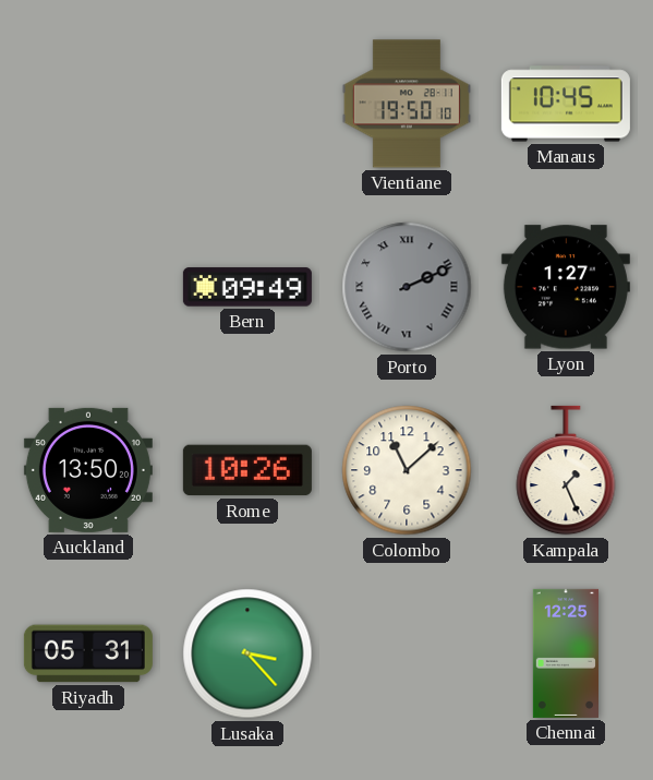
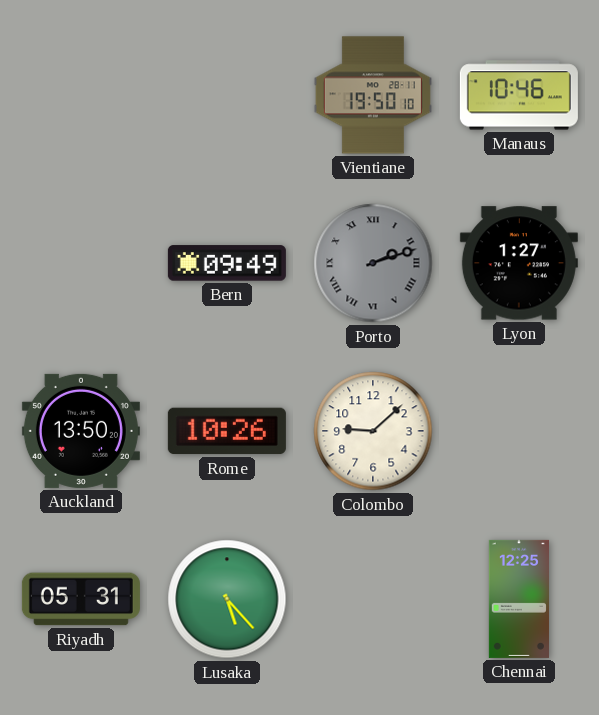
Manaus: 10:45 -> 10:46 (519, 95)
Porto: 2:11 -> 2:12 (373, 263)
Colombo: 11:08 -> 9:08 (373, 431)
Kampala: 1:26 -> none (566, 470)
Lusaka: 3:23 -> 5:23 (227, 599)
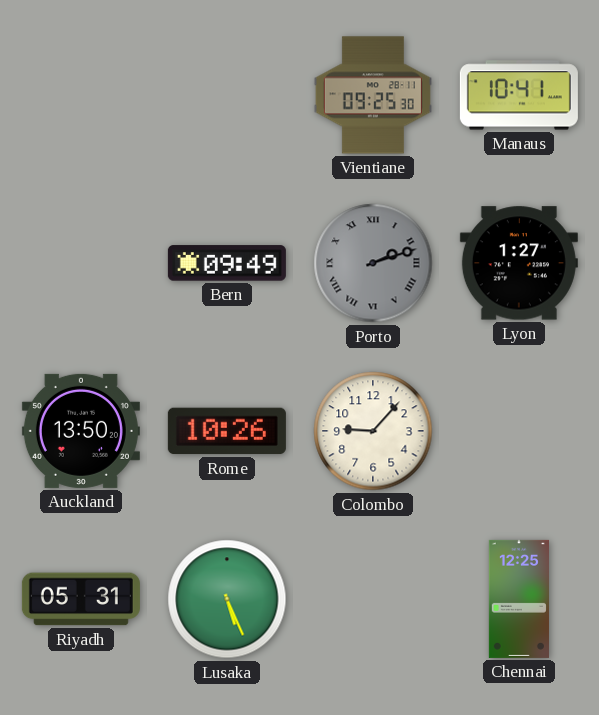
Vientiane: 19:50 -> 09:25 (373, 95)
Manaus: 10:46 -> 10:41 (519, 95)
Colombo: 9:08 -> 9:07 (373, 431)
Lusaka: 5:23 -> 5:26 (227, 599)
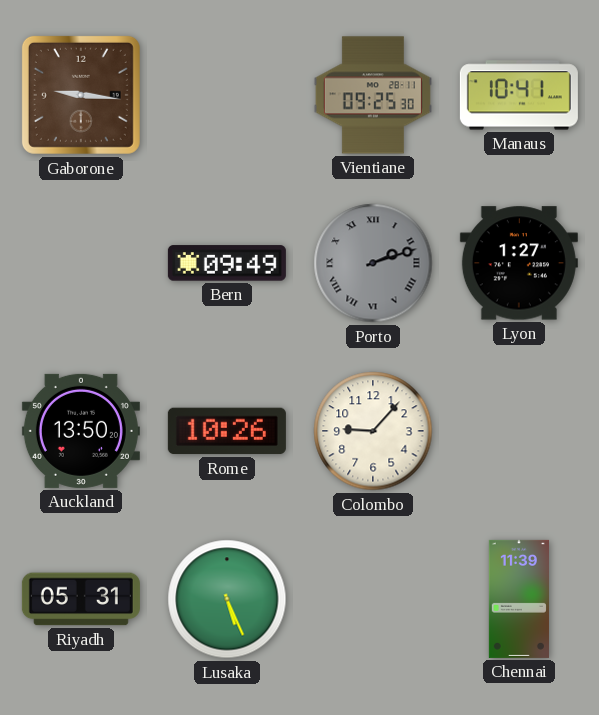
Gaborone: none -> 9:16 (81, 95)
Chennai: 12:25 -> 11:39 (519, 599)
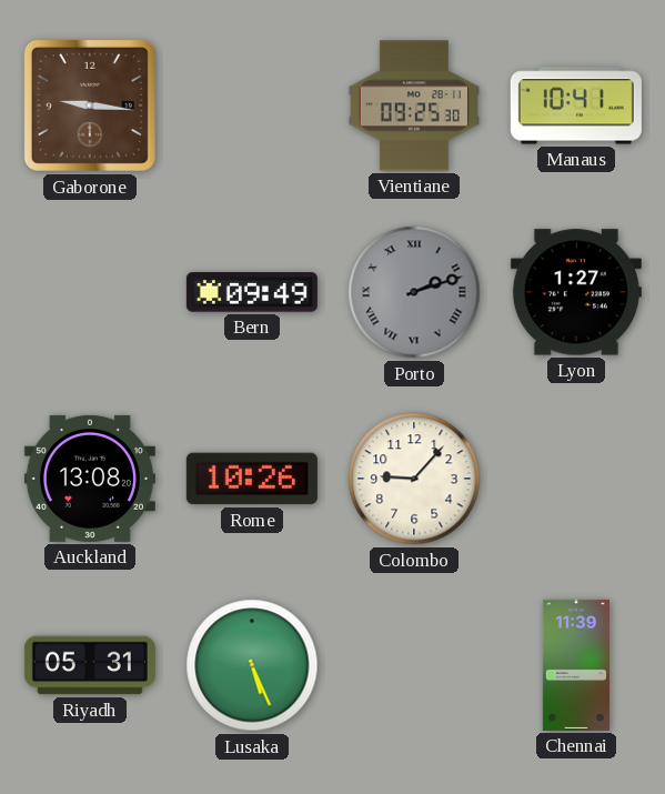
Auckland: 13:50 -> 13:08 (90, 479)
